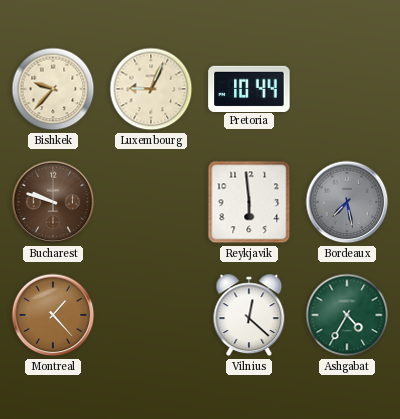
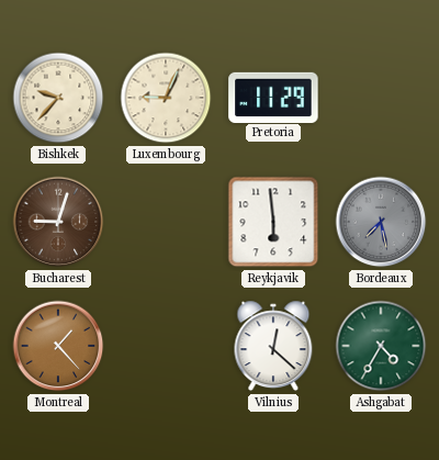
Pretoria: 10:44 -> 11:29 (273, 97)
Bucharest: 9:48 -> 9:03 (58, 222)
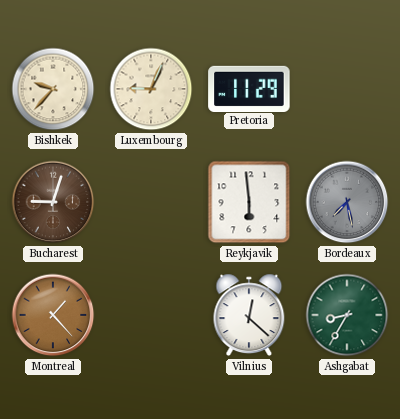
Ashgabat: 4:35 -> 8:35 (347, 315)
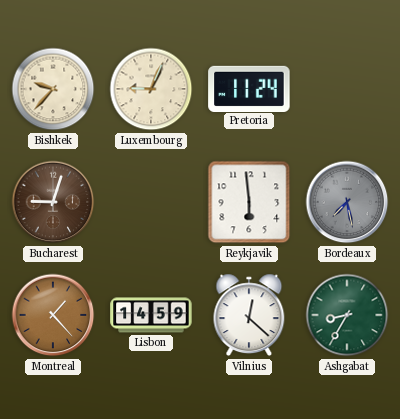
Pretoria: 11:29 -> 11:24 (249, 88)
Lisbon: none -> 14:59 (151, 315)
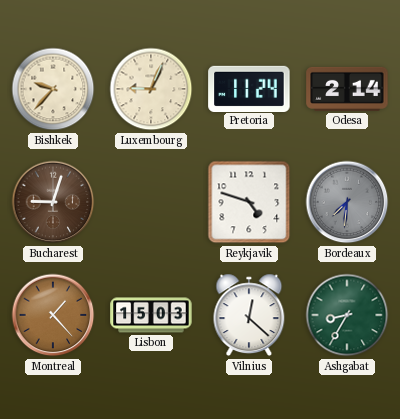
Odesa: none -> 2:14 (347, 89)
Reykjavik: 5:59 -> 4:48 (249, 202)
Bordeaux: 7:28 -> 7:31 (347, 202)
Lisbon: 14:59 -> 15:03 (151, 315)
